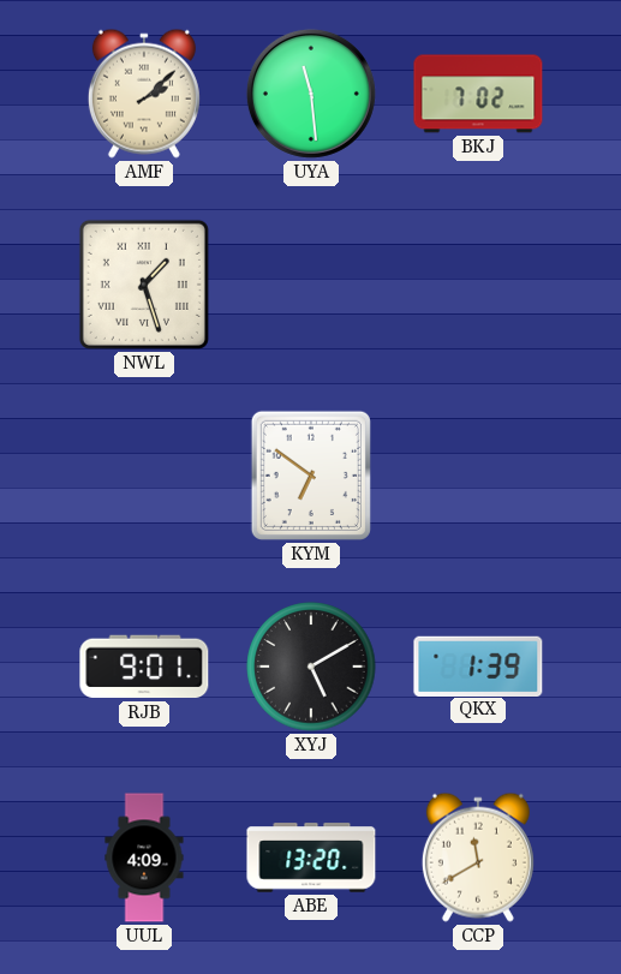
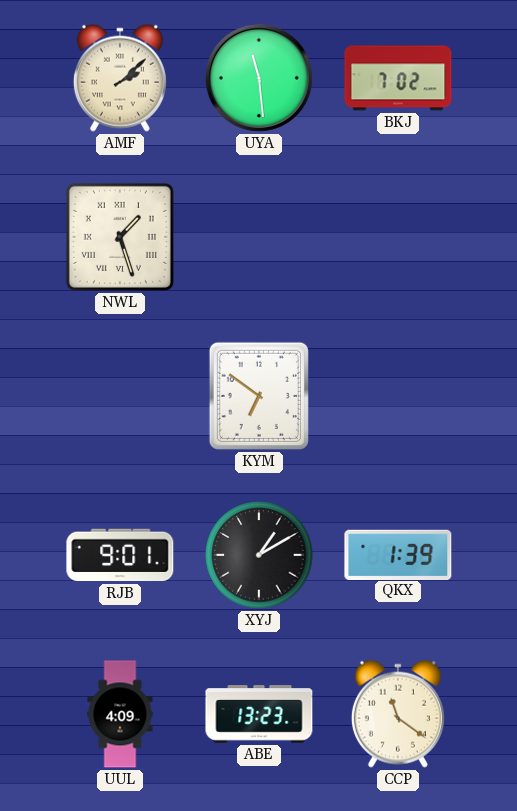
XYJ: 5:10 -> 1:10 (259, 555)
ABE: 13:20 -> 13:23 (259, 714)
CCP: 11:40 -> 11:21 (398, 714)
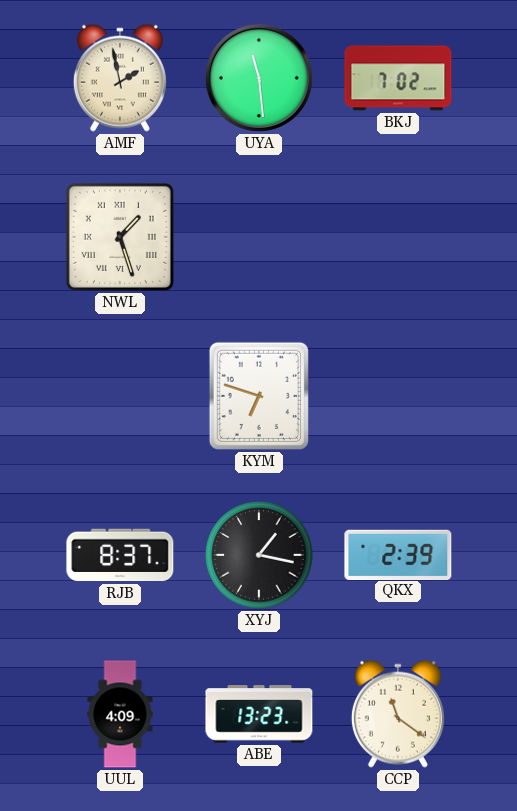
AMF: 2:08 -> 1:58 (120, 78)
KYM: 6:51 -> 6:48 (259, 396)
RJB: 9:01 -> 8:37 (120, 555)
XYJ: 1:10 -> 1:17 (259, 555)
QKX: 1:39 -> 2:39 (398, 554)
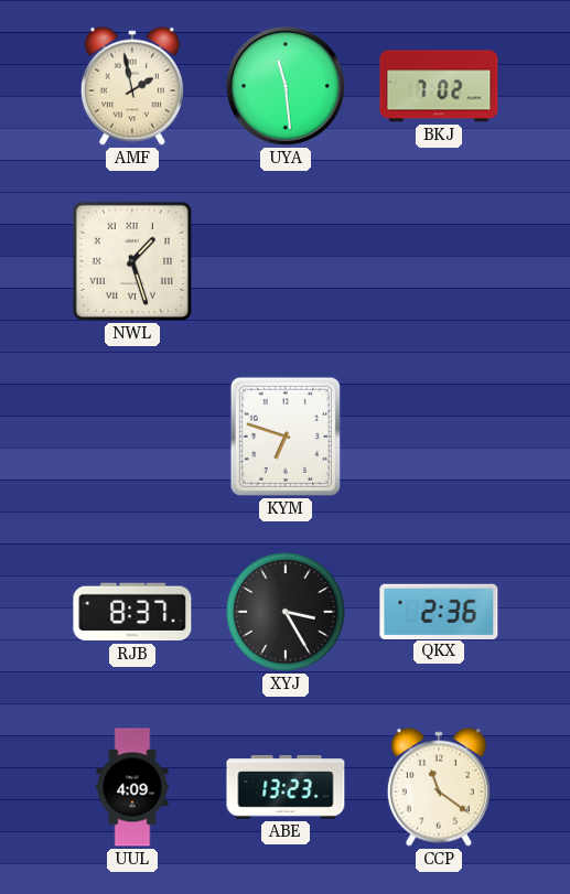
XYJ: 1:17 -> 3:25 (286, 612)
QKX: 2:39 -> 2:36 (439, 611)
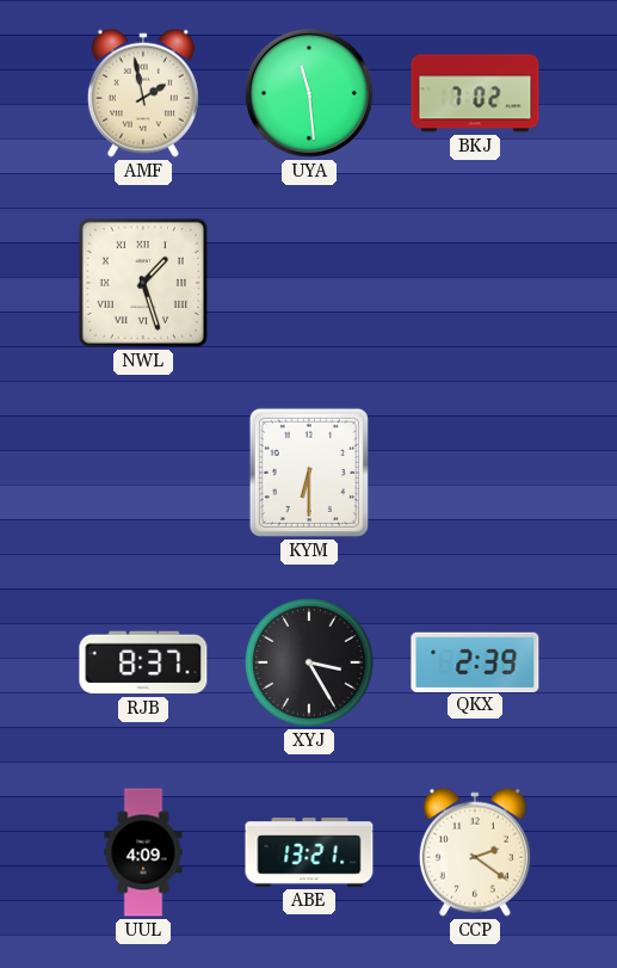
KYM: 6:48 -> 6:30 (309, 473)
QKX: 2:36 -> 2:39 (475, 661)
ABE: 13:23 -> 13:21 (309, 852)
CCP: 11:21 -> 2:21 (475, 852)
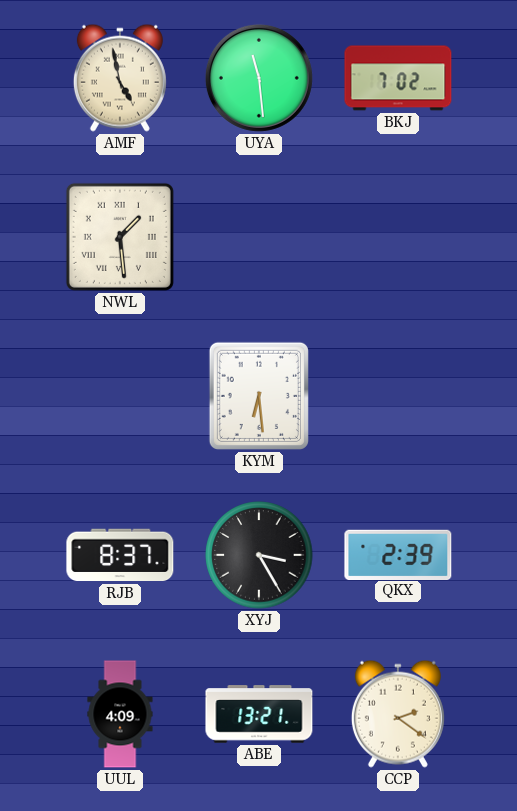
AMF: 1:58 -> 4:58 (120, 78)
NWL: 1:27 -> 1:29 (120, 237)
KYM: 6:30 -> 6:29 (259, 396)
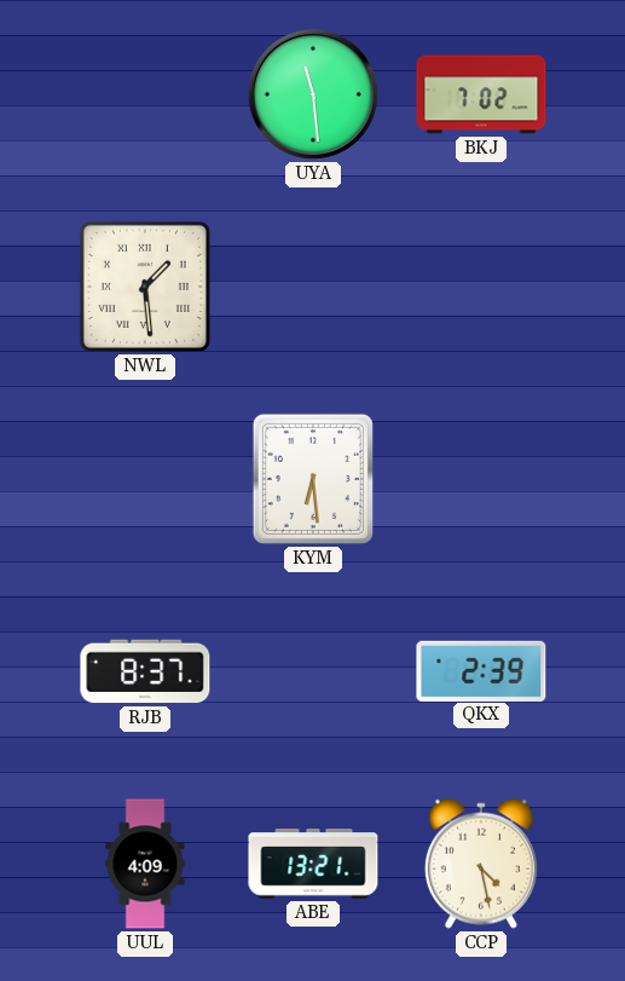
AMF: 4:58 -> none (120, 78)
XYJ: 3:25 -> none (259, 555)
CCP: 2:21 -> 4:28 (481, 864)
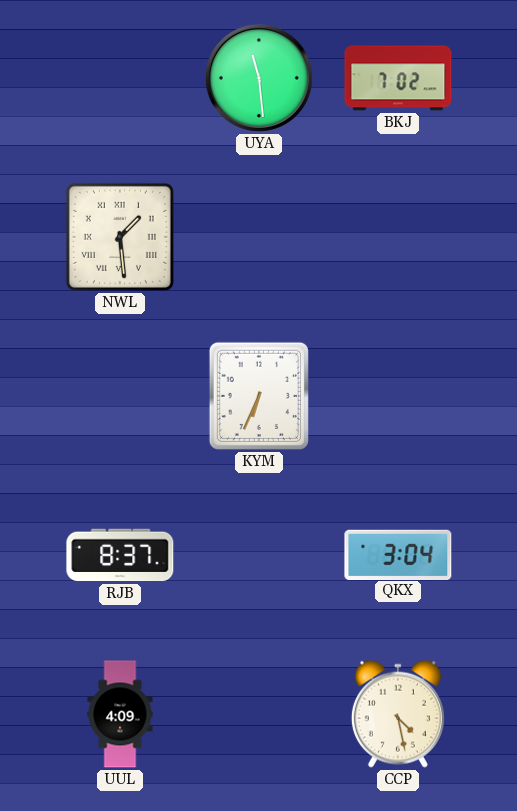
KYM: 6:29 -> 6:34 (259, 396)
QKX: 2:39 -> 3:04 (398, 554)
ABE: 13:21 -> none (313, 864)
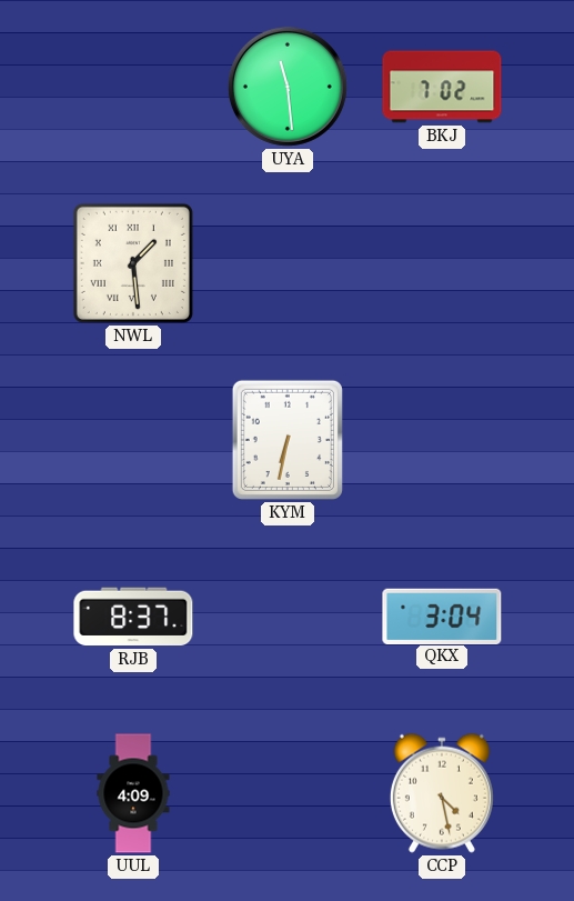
KYM: 6:34 -> 6:32 (288, 440)
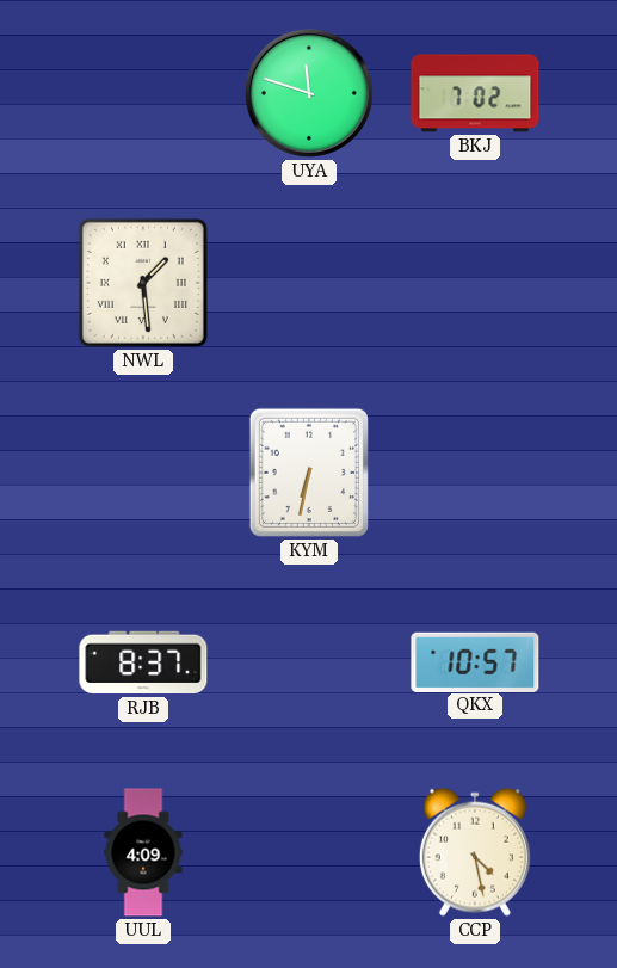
UYA: 11:29 -> 11:48 (309, 93)
QKX: 3:04 -> 10:57 (475, 661)
